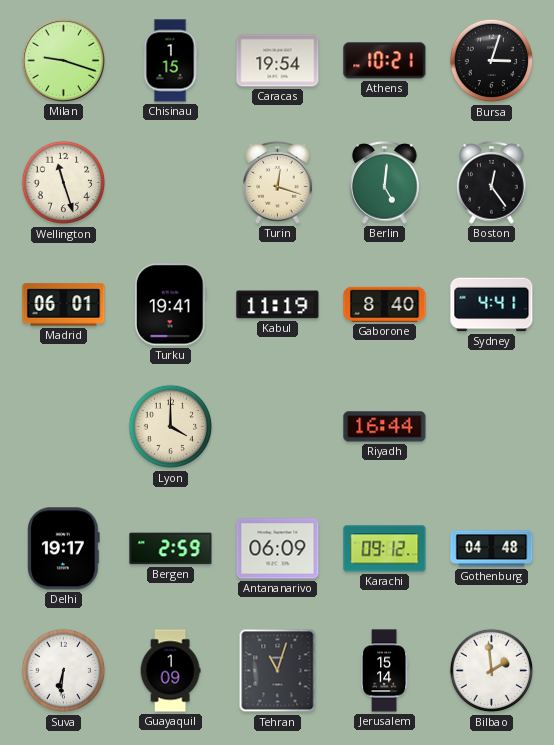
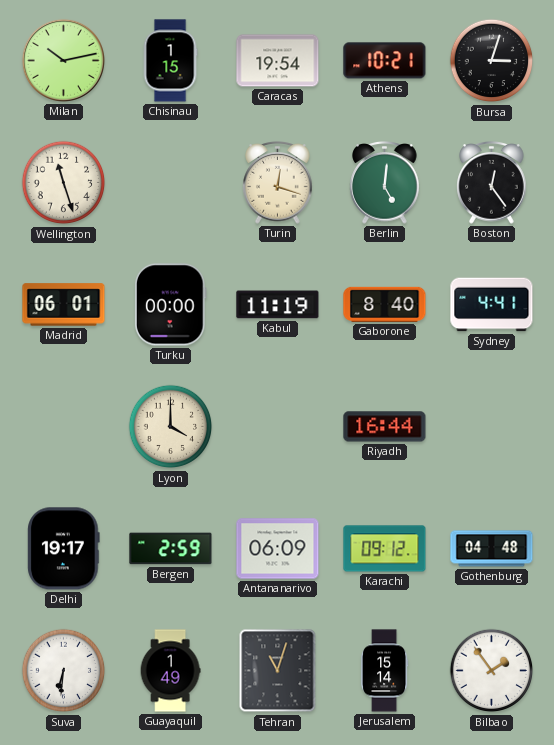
Milan: 9:18 -> 10:13 (63, 60)
Turku: 19:41 -> 00:00 (171, 305)
Guayaquil: 1:09 -> 1:49 (170, 671)
Bilbao: 1:59 -> 1:54 (492, 671)
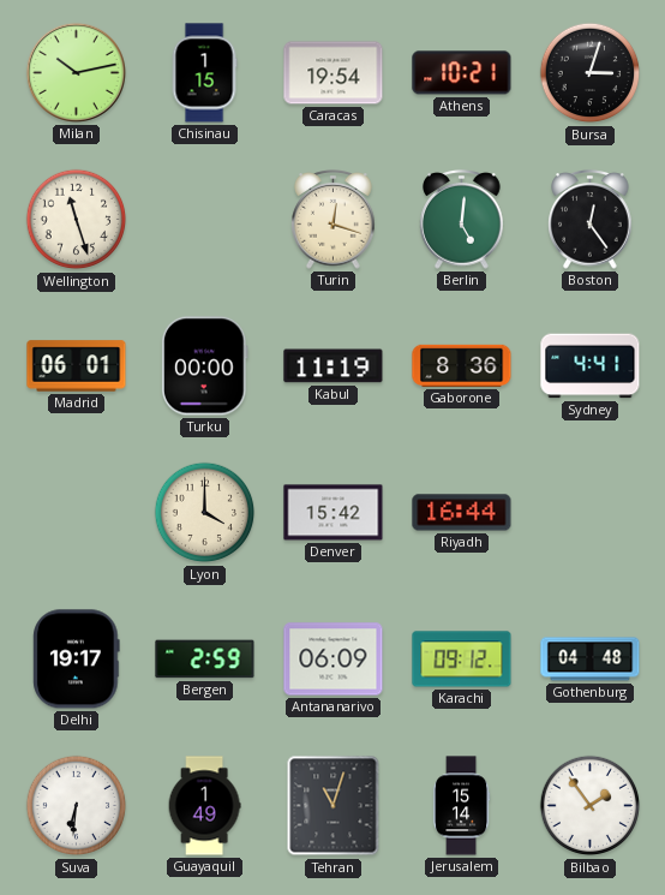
Gaborone: 8:40 -> 8:36 (462, 365)
Denver: none -> 15:42 (334, 513)
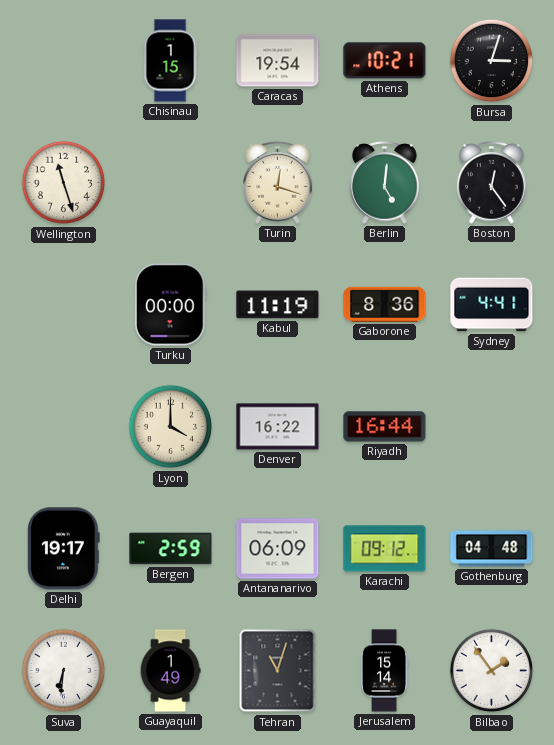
Milan: 10:13 -> none (76, 72)
Madrid: 06:01 -> none (77, 366)
Denver: 15:42 -> 16:22 (278, 427)
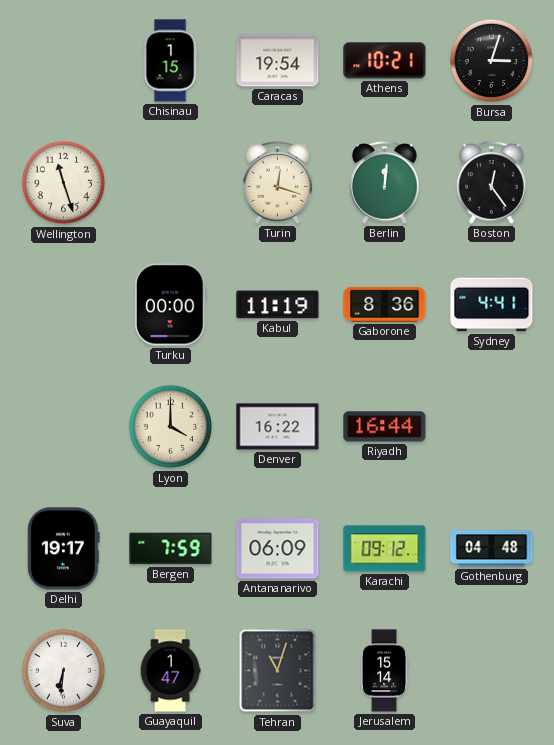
Berlin: 5:01 -> 12:01 (385, 183)
Bergen: 2:59 -> 7:59 (171, 549)
Guayaquil: 1:49 -> 1:47 (170, 671)
Bilbao: 1:54 -> none (492, 671)
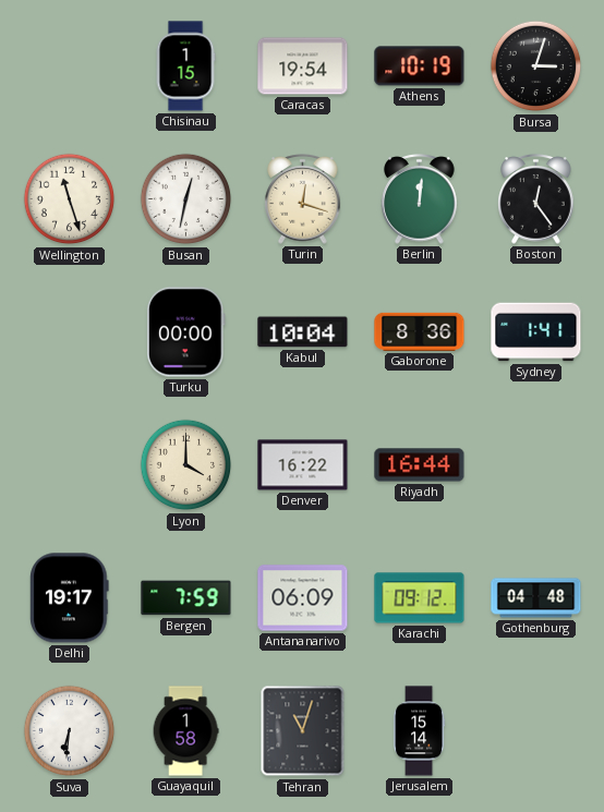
Athens: 10:21 -> 10:19 (420, 66)
Busan: none -> 12:32 (186, 199)
Kabul: 11:19 -> 10:04 (303, 332)
Sydney: 4:41 -> 1:41 (536, 332)
Guayaquil: 1:47 -> 1:58 (185, 731)
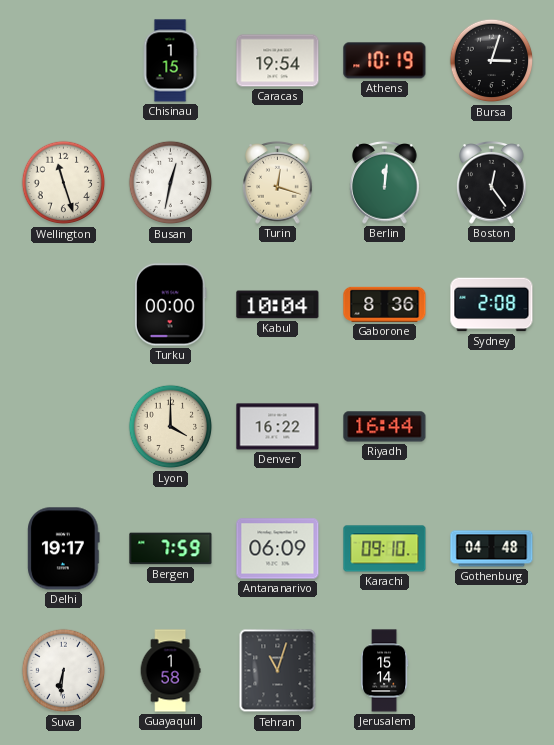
Sydney: 1:41 -> 2:08 (492, 305)
Karachi: 09:12 -> 09:10 (385, 549)
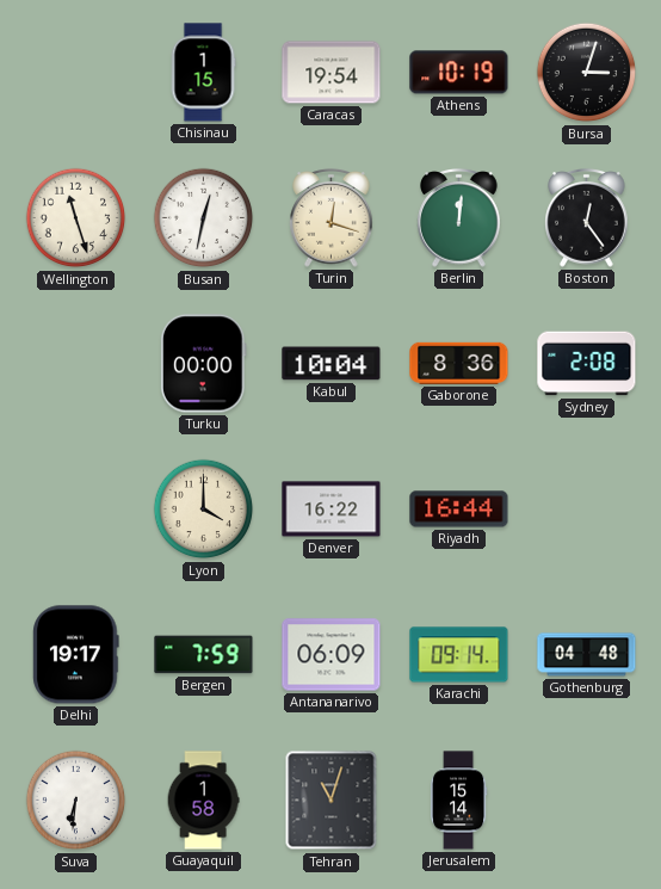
Karachi: 09:10 -> 09:14 (459, 655)
